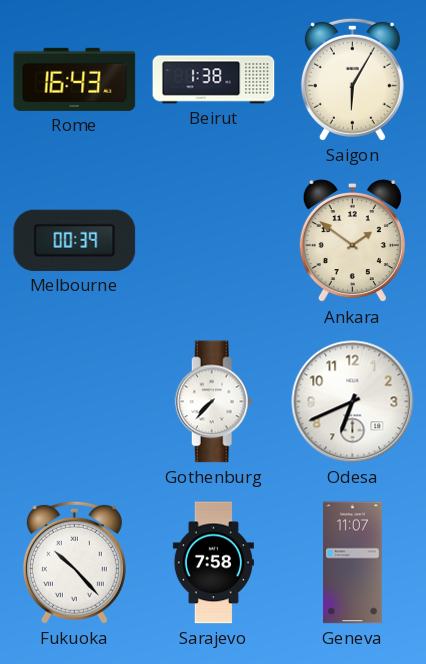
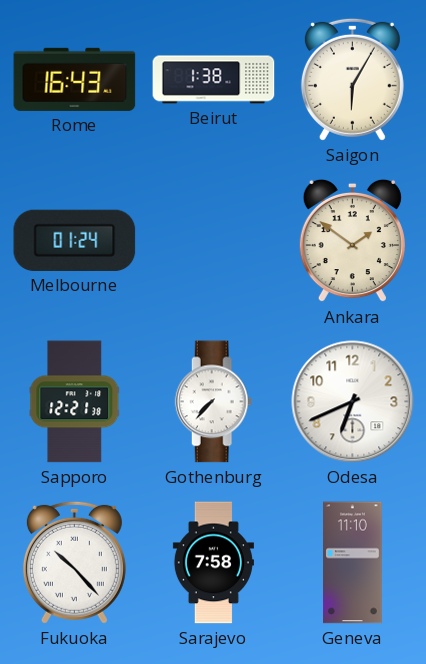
Melbourne: 00:39 -> 01:24 (75, 240)
Sapporo: none -> 12:21 (75, 402)
Geneva: 11:07 -> 11:10 (353, 563)
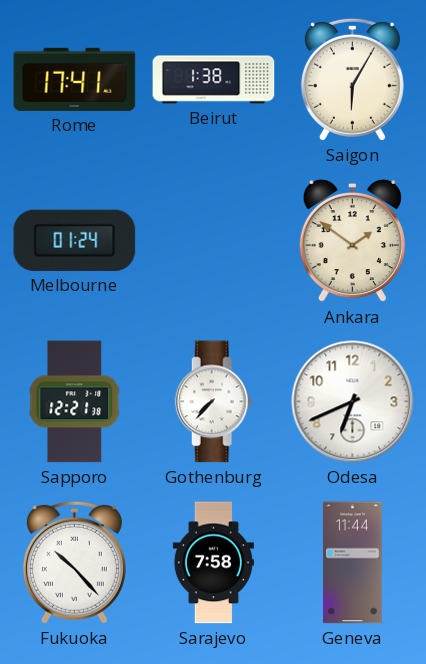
Rome: 16:43 -> 17:41 (75, 79)
Geneva: 11:10 -> 11:44 (353, 563)
